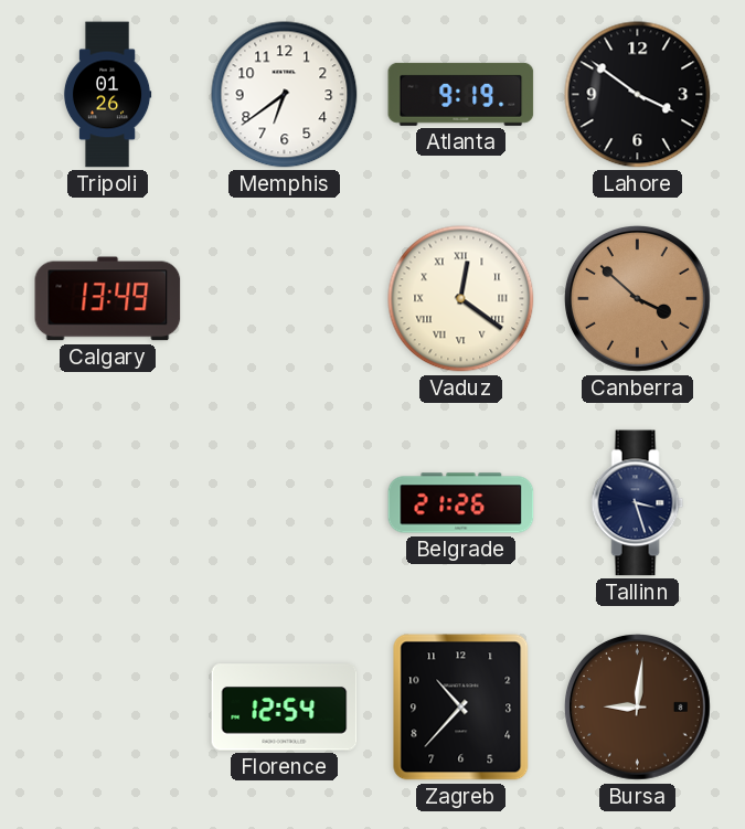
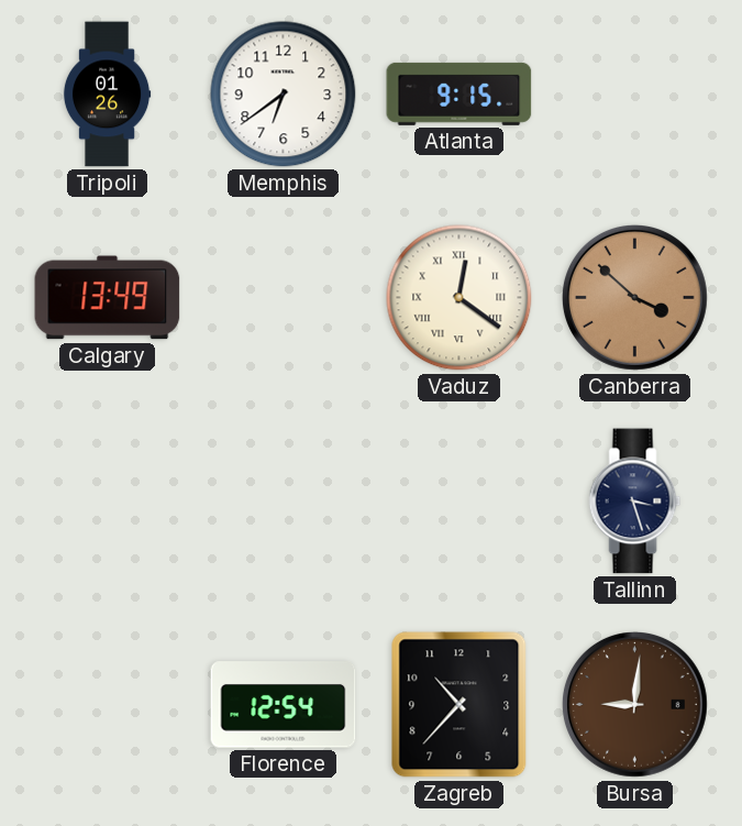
Atlanta: 9:19 -> 9:15 (459, 93)
Lahore: 3:51 -> none (638, 95)
Belgrade: 21:26 -> none (461, 503)
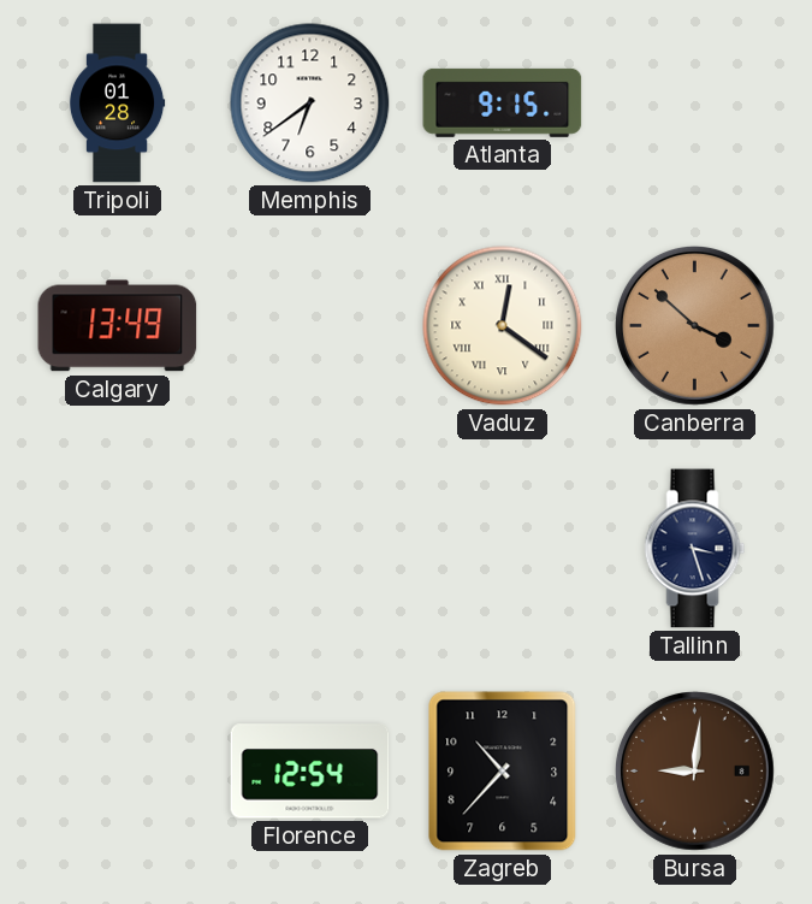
Tripoli: 01:26 -> 01:28 (117, 104)
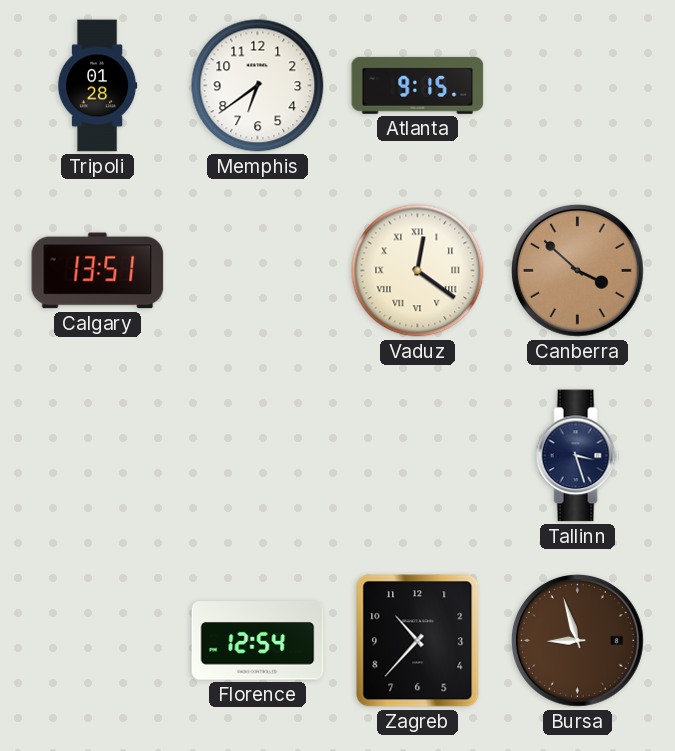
Calgary: 13:49 -> 13:51 (98, 271)
Bursa: 9:01 -> 8:57 (578, 641)
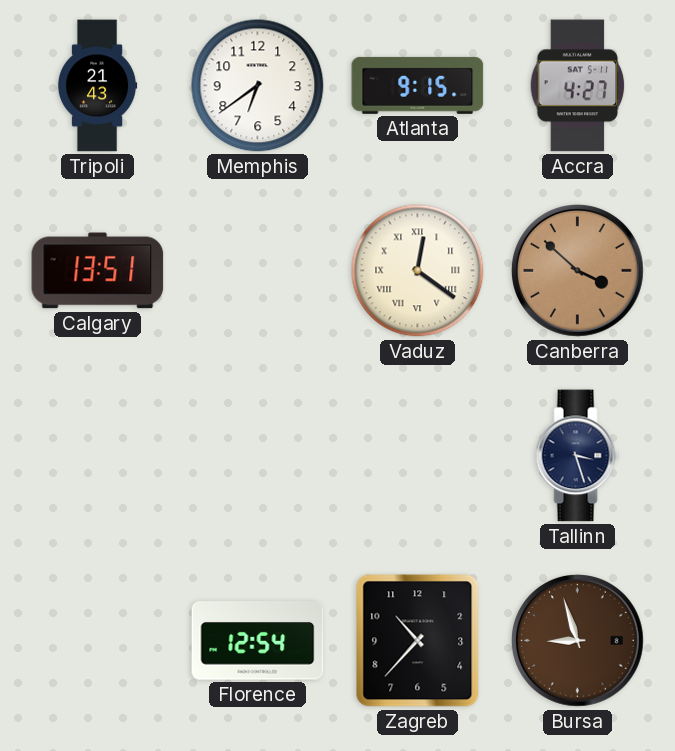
Tripoli: 01:28 -> 21:43 (97, 86)
Accra: none -> 4:27 (578, 86)
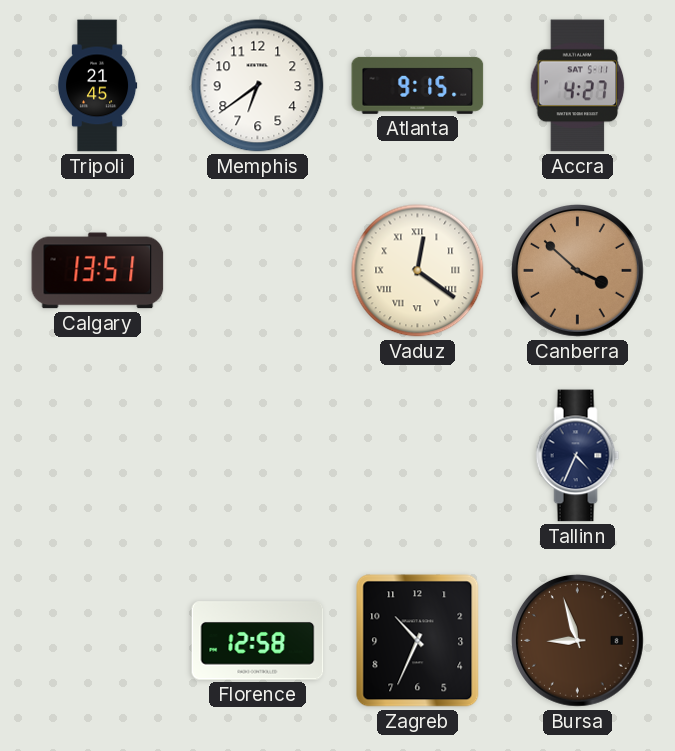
Tripoli: 21:43 -> 21:45 (97, 86)
Tallinn: 3:27 -> 4:34 (578, 456)
Florence: 12:54 -> 12:58 (258, 641)
Zagreb: 10:37 -> 10:34 (418, 641)
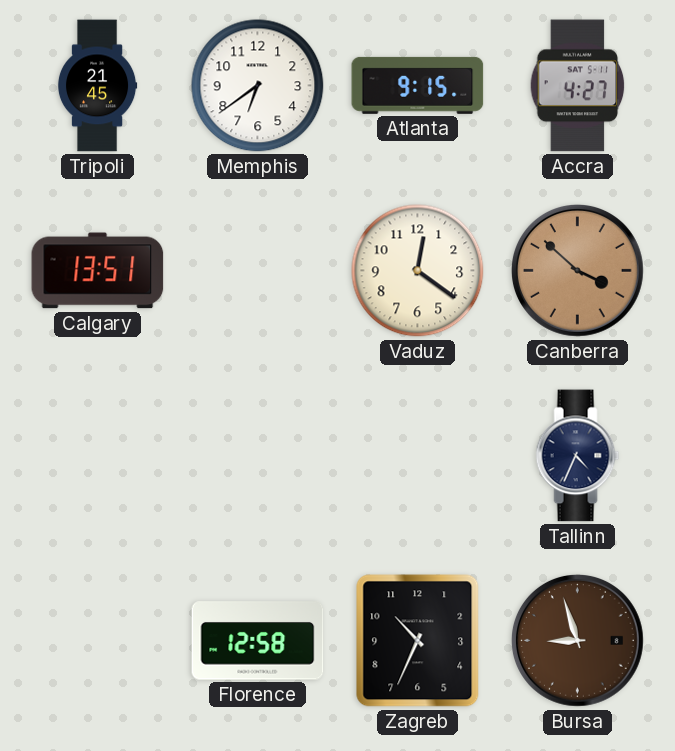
Vaduz numerals: Roman -> Arabic (418, 271)
